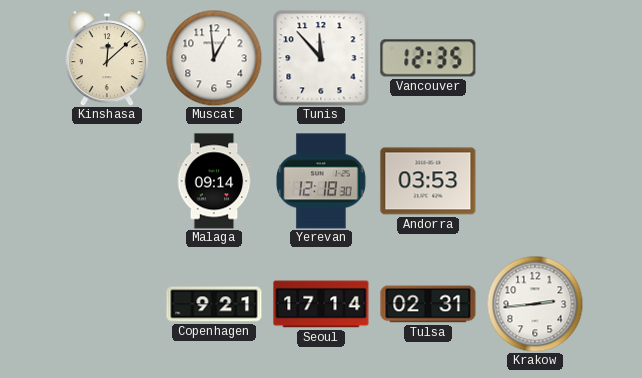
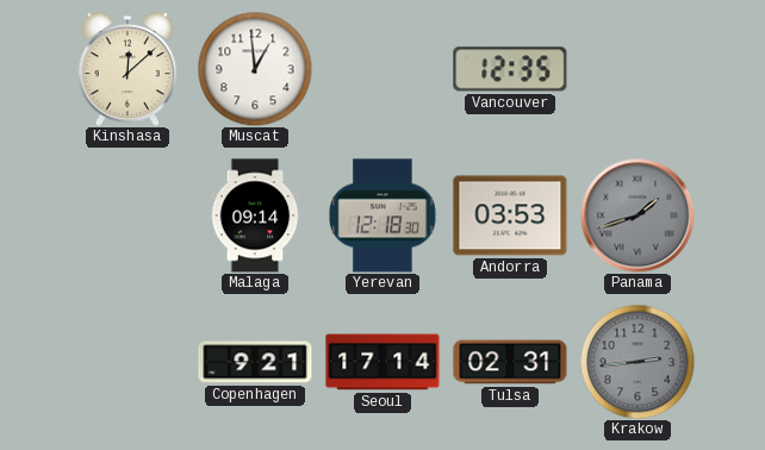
Tunis: 11:53 -> none (321, 58)
Panama: none -> 1:42 (637, 215)
Krakow dial: white -> grey (637, 362)
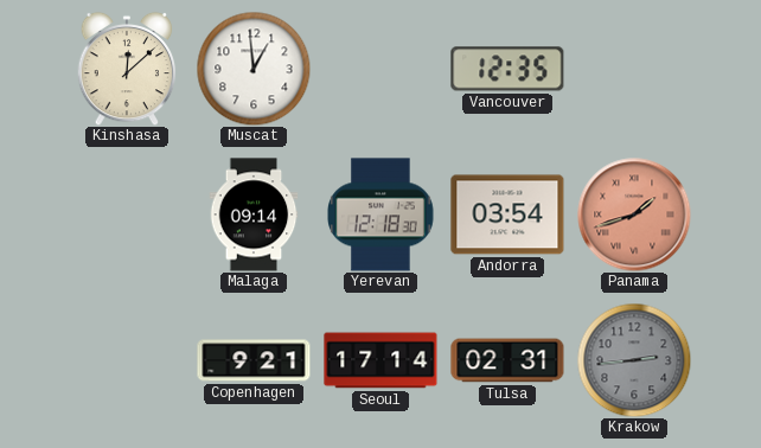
Andorra: 03:53 -> 03:54 (507, 215)
Panama dial: grey -> salmon (634, 215)
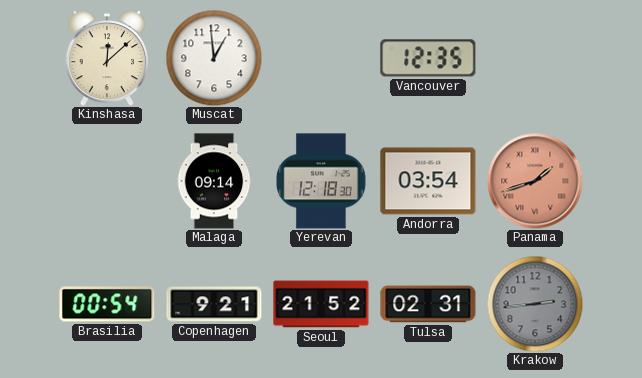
Brasilia: none -> 00:54 (107, 304)
Seoul: 17:14 -> 21:52 (321, 304)
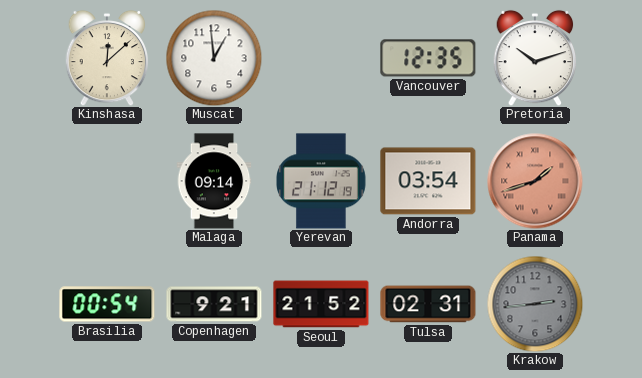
Pretoria: none -> 10:12 (535, 58)
Yerevan: 12:18 -> 21:12 (322, 181)
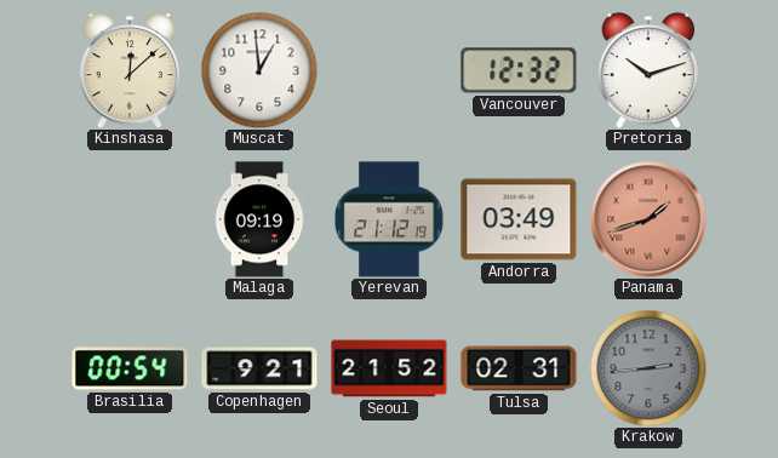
Vancouver: 12:35 -> 12:32 (519, 70)
Malaga: 09:14 -> 09:19 (259, 219)
Andorra: 03:54 -> 03:49 (519, 219)
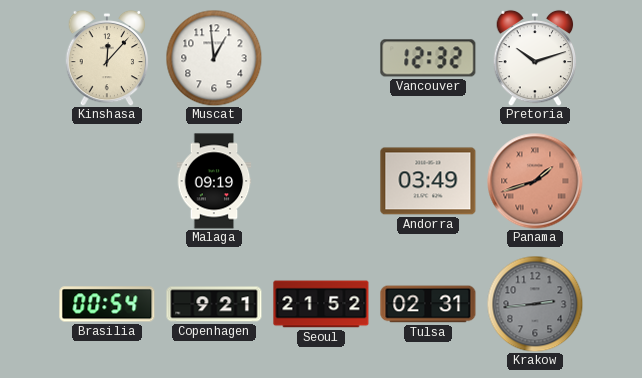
Kinshasa: 12:08 -> 12:07 (107, 58)
Yerevan: 21:12 -> none (390, 219)
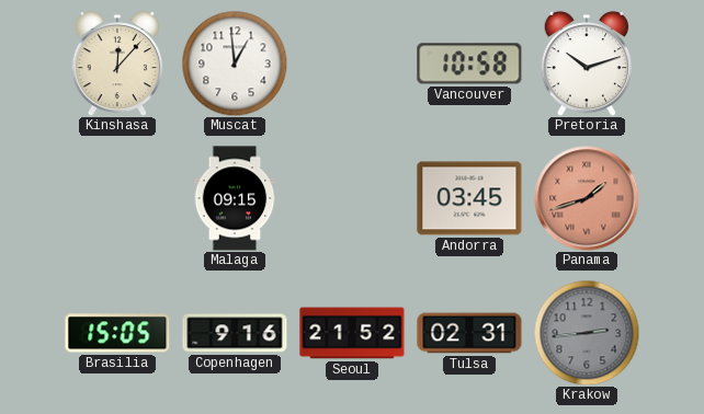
Vancouver: 12:32 -> 10:58 (469, 64)
Malaga: 09:19 -> 09:15 (235, 198)
Andorra: 03:49 -> 03:45 (469, 198)
Brasilia: 00:54 -> 15:05 (117, 333)
Copenhagen: 9:21 -> 9:16 (235, 333)
